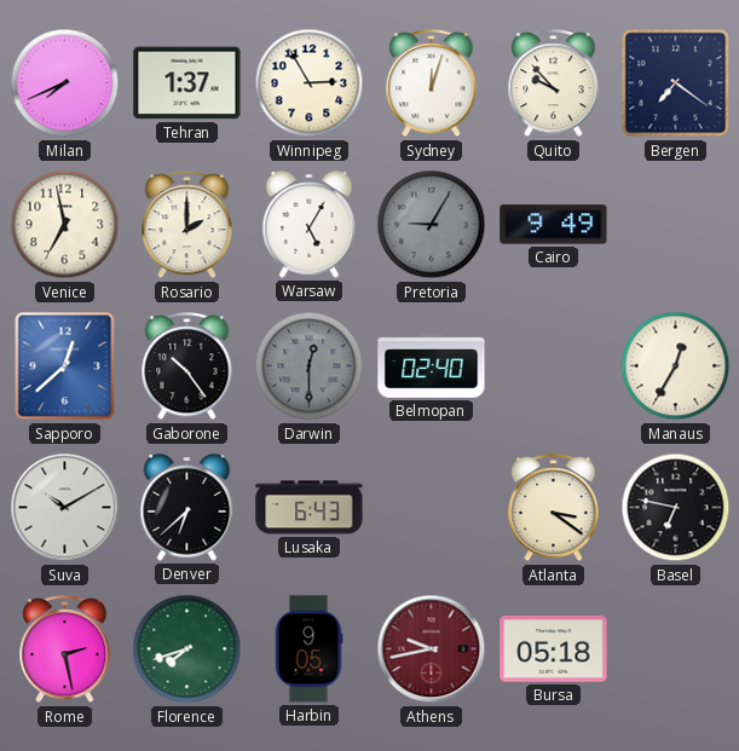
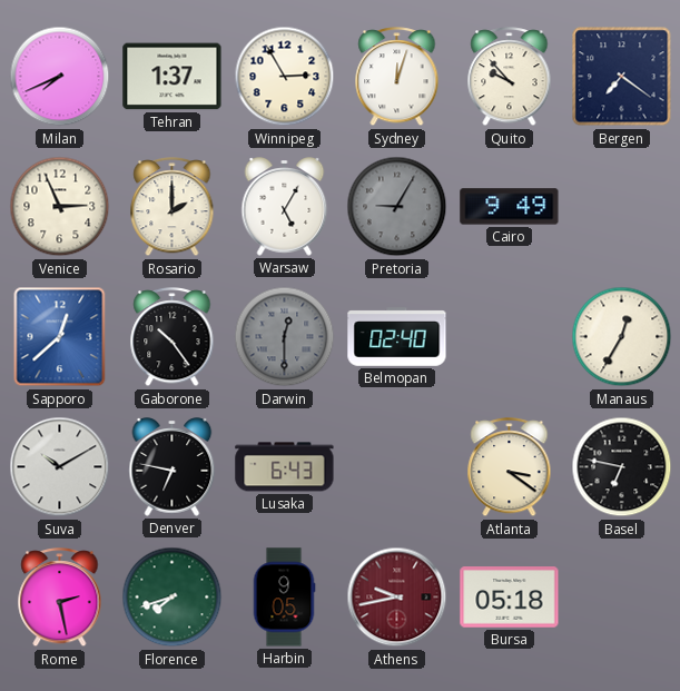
Venice: 6:58 -> 2:56 (60, 207)
Denver: 6:38 -> 6:47 (173, 467)
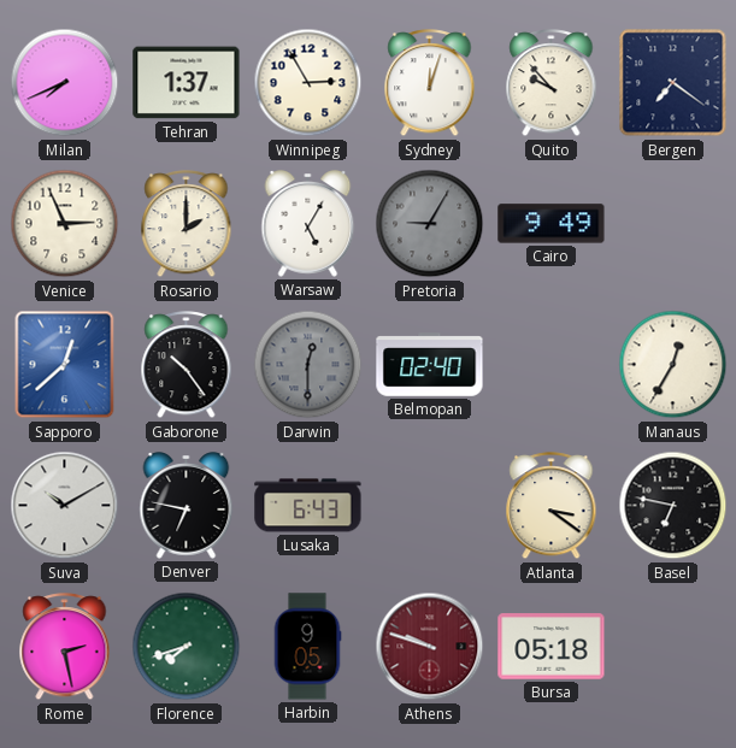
Athens: 9:43 -> 9:48 (430, 647)
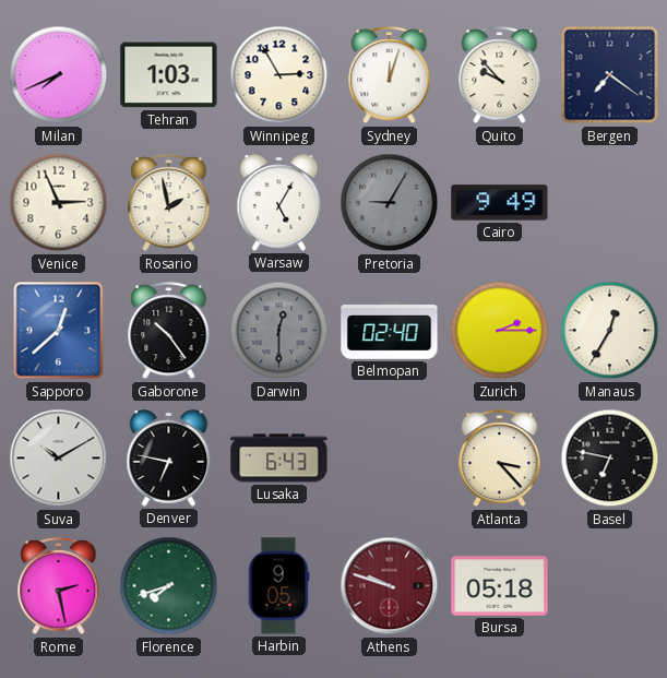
Tehran: 1:37 -> 1:03 (169, 75)
Rosario: 2:00 -> 1:58 (169, 203)
Zurich: none -> 2:15 (500, 331)
Atlanta: 3:21 -> 3:23 (500, 459)
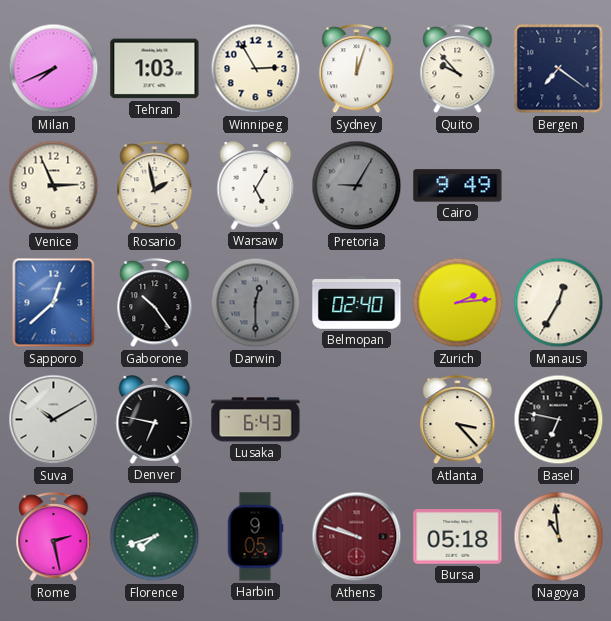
Zurich: 2:15 -> 2:14 (458, 303)
Nagoya: none -> 10:59 (559, 537)
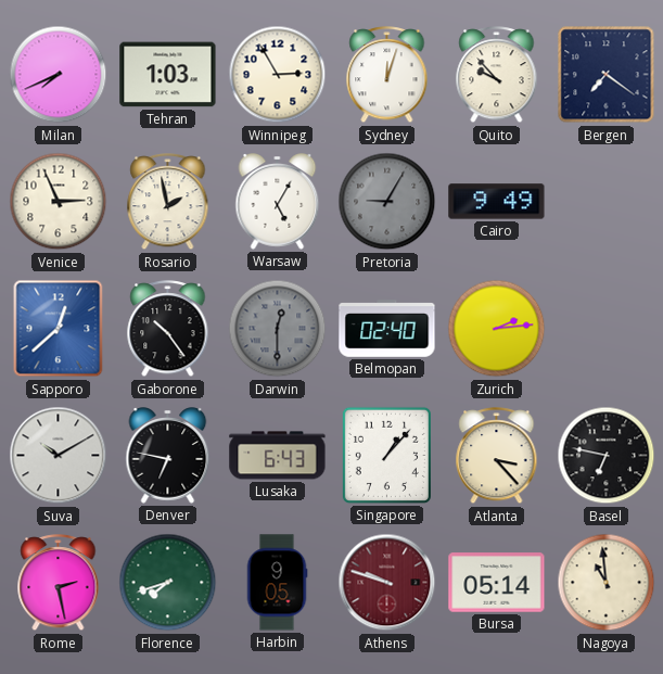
Manaus: 12:35 -> none (559, 303)
Singapore: none -> 1:07 (386, 455)
Bursa: 05:18 -> 05:14 (497, 583)
